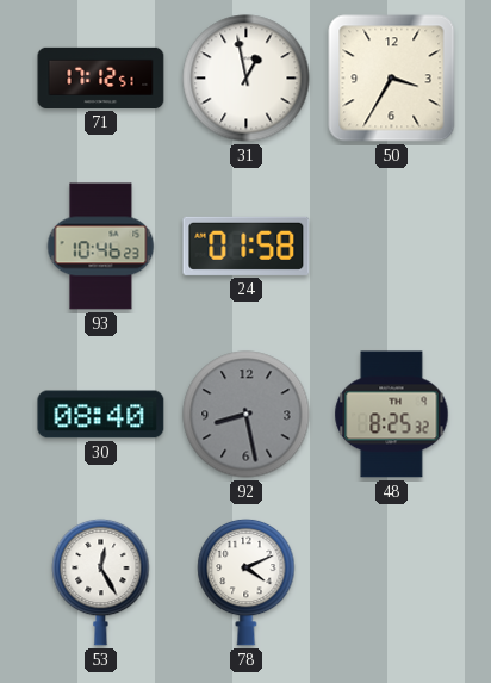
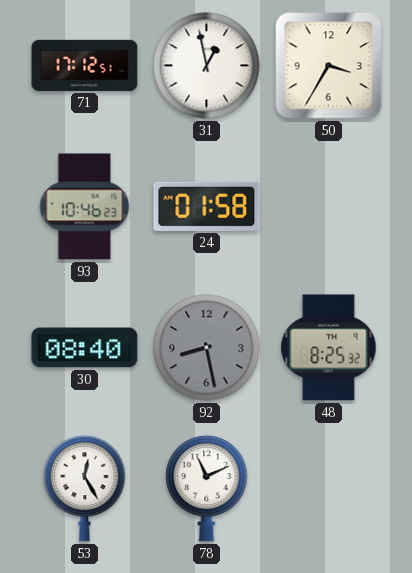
78: 4:11 -> 11:11 (207, 488)
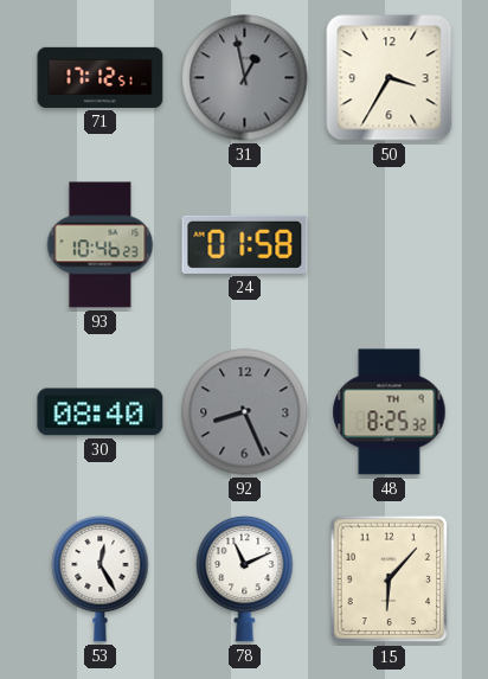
31 dial: white -> grey (245, 78)
92: 8:28 -> 8:26 (245, 412)
15: none -> 6:07 (390, 579)
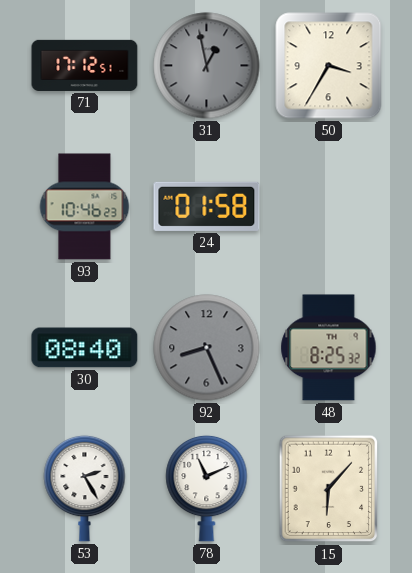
53: 12:25 -> 2:25 (85, 488)
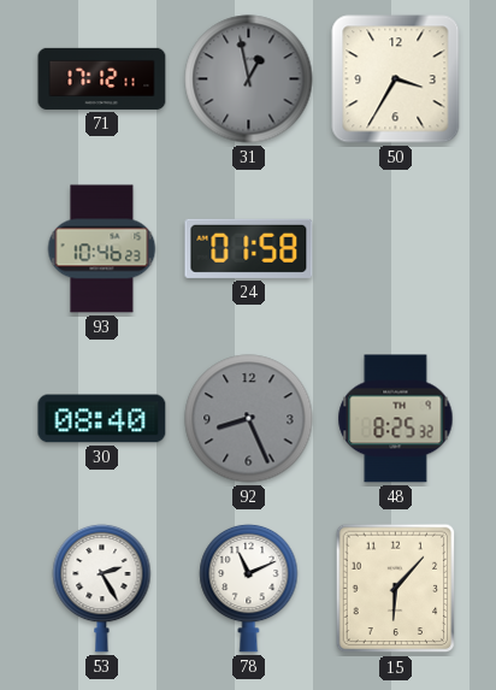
71: 17:12:51 -> 17:12:11 (102, 78)
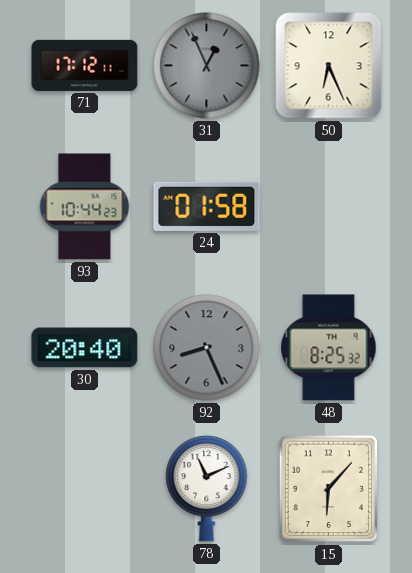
31: 12:58 -> 12:56 (207, 66)
50: 3:35 -> 6:26 (329, 66)
93: 10:46 -> 10:44 (85, 207)
30: 08:40 -> 20:40 (85, 348)
53: 2:25 -> none (102, 588)
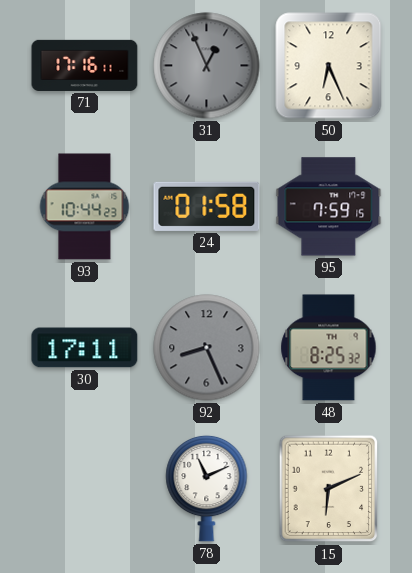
71: 17:12 -> 17:16 (85, 65)
95: none -> 7:59 (329, 207)
30: 20:40 -> 17:11 (85, 348)
15: 6:07 -> 6:11 (329, 489)
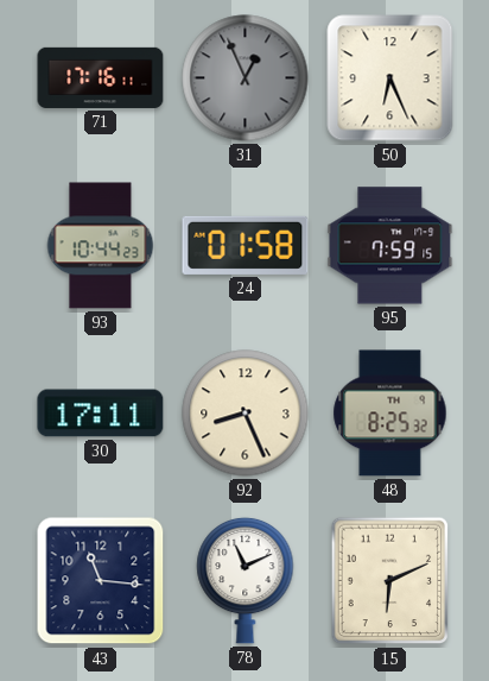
92 dial: grey -> cream (246, 414)
43: none -> 11:16 (101, 581)
